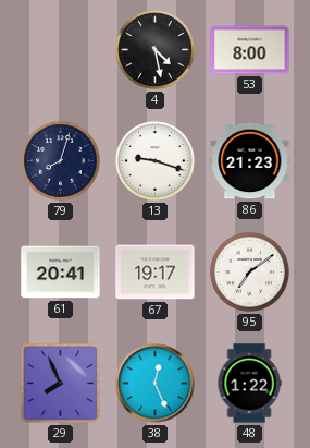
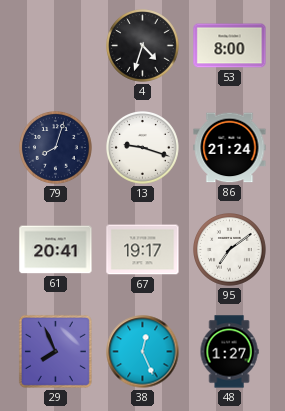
4: 4:28 -> 4:33 (143, 46)
86: 21:23 -> 21:24 (230, 148)
48: 1:22 -> 1:27 (229, 352)
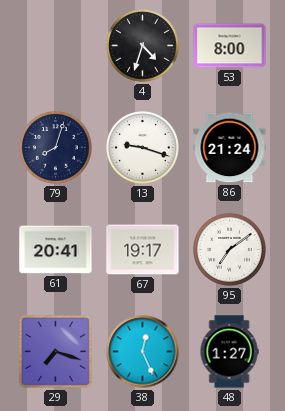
29: 7:56 -> 7:18 (55, 351)
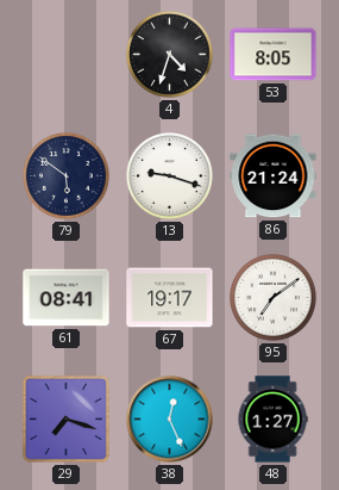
53: 8:00 -> 8:05 (274, 55)
79: 8:03 -> 5:51 (67, 176)
61: 20:41 -> 08:41 (67, 298)
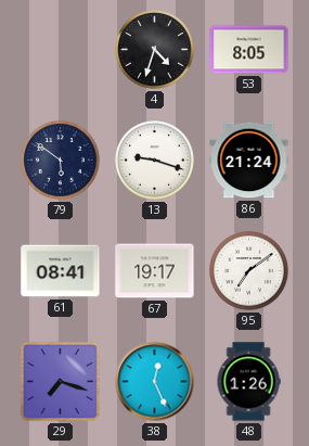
48: 1:27 -> 1:26 (248, 382)
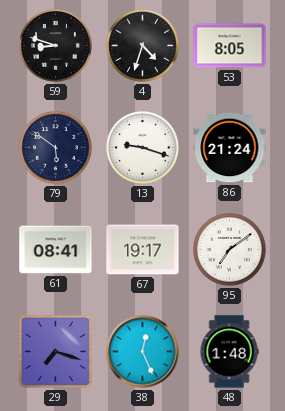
59: none -> 8:48 (56, 46)
48: 1:26 -> 1:48 (229, 352)
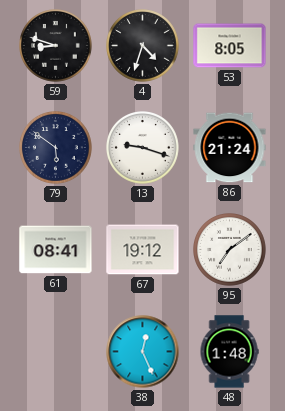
67: 19:17 -> 19:12 (143, 250)
29: 7:18 -> none (55, 351)
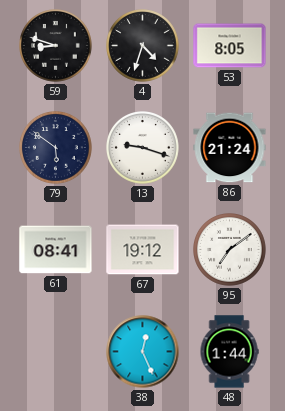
48: 1:48 -> 1:44 (229, 352)
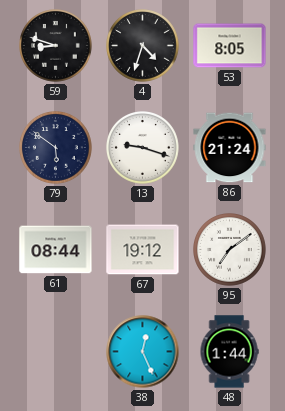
61: 08:41 -> 08:44 (56, 250)
